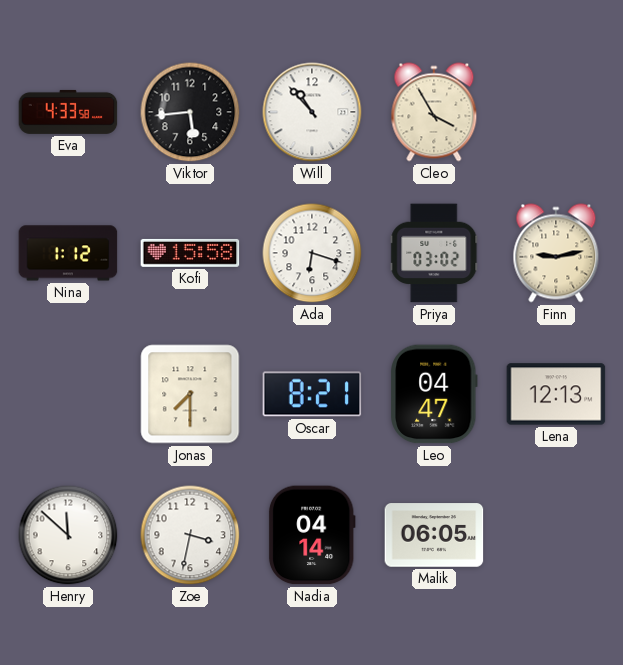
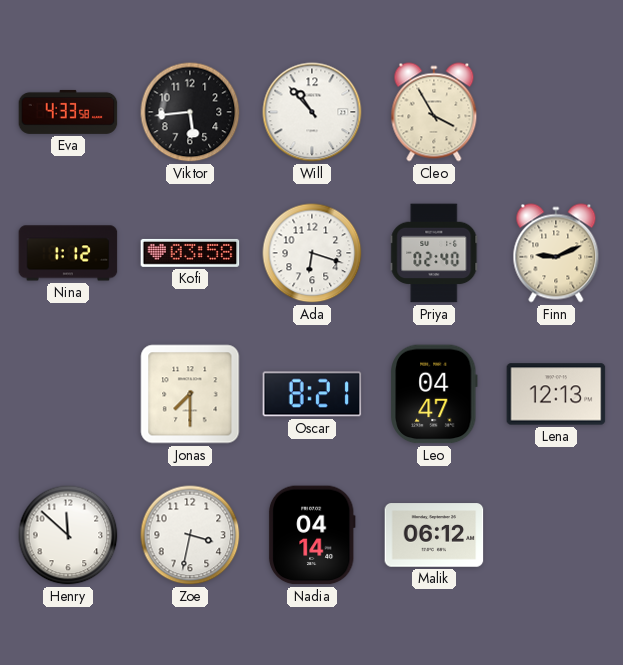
Kofi: 15:58 -> 03:58 (190, 253)
Priya: 03:02 -> 02:40 (434, 253)
Finn: 9:13 -> 9:11 (556, 253)
Malik: 06:05 -> 06:12 (434, 535)
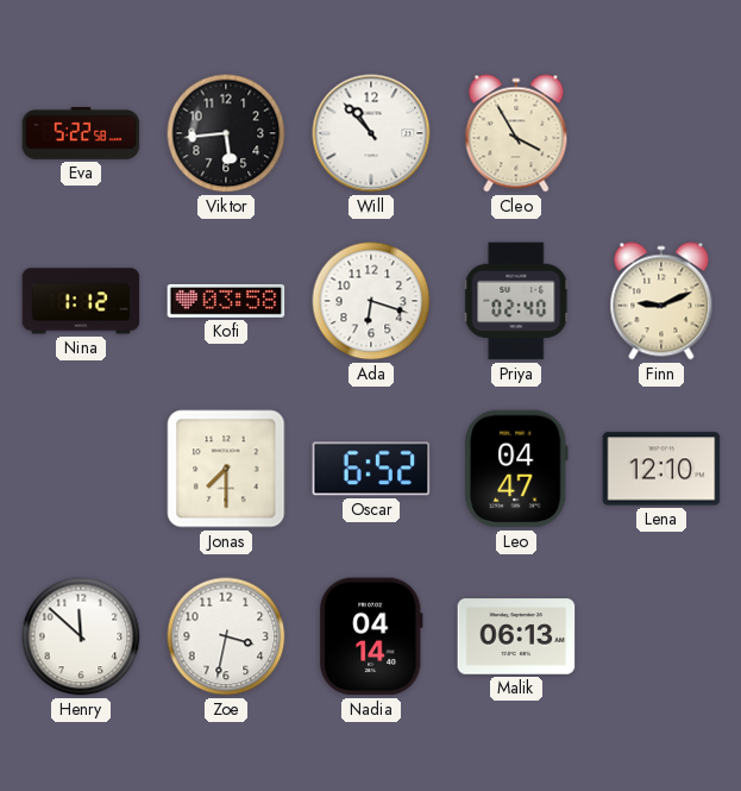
Eva: 4:33 -> 5:22 (81, 133)
Oscar: 8:21 -> 6:52 (371, 469)
Lena: 12:13 -> 12:10 (661, 469)
Malik: 06:12 -> 06:13 (516, 636)
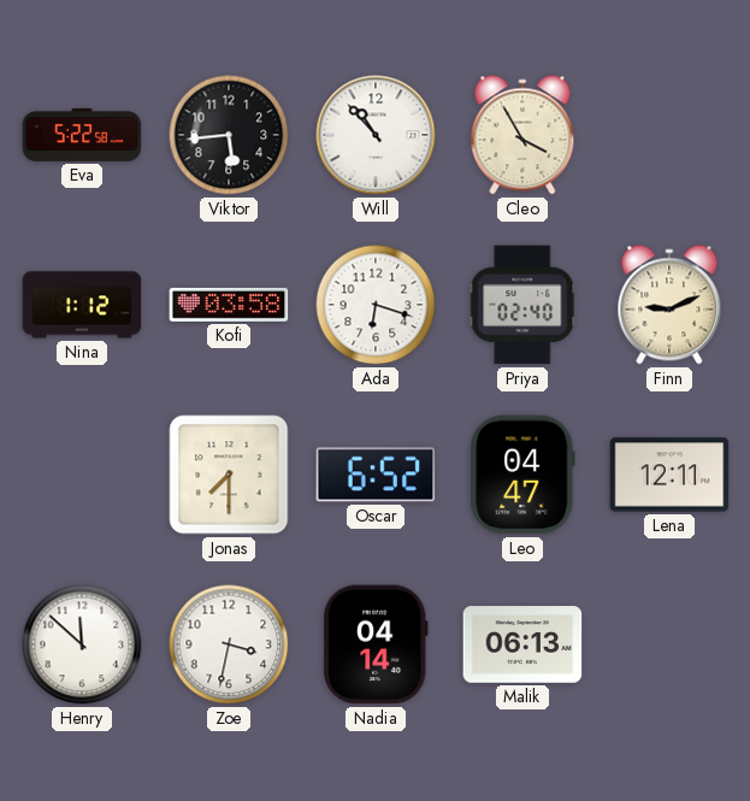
Lena: 12:10 -> 12:11 (669, 475)
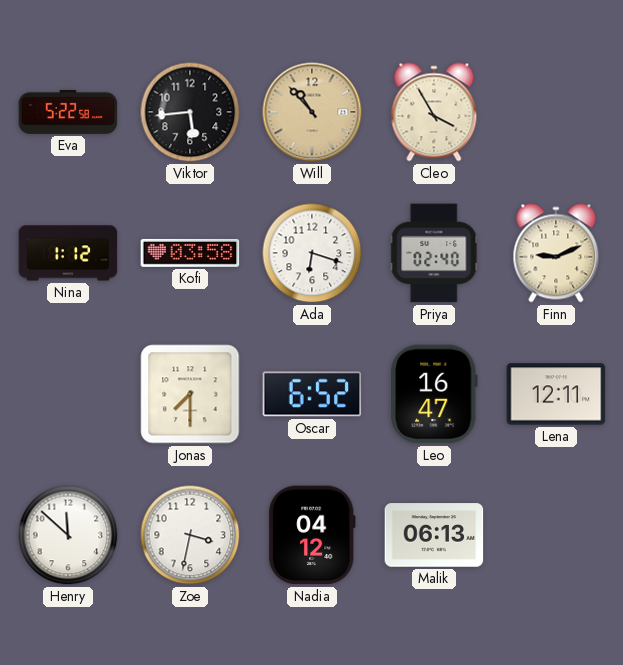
Will dial: white -> champagne (312, 112)
Leo: 04:47 -> 16:47 (435, 394)
Nadia: 04:14 -> 04:12 (312, 535)
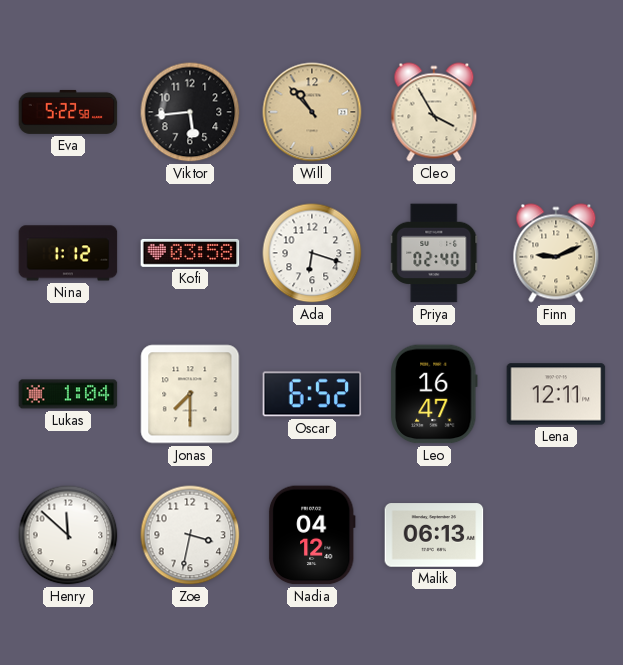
Lukas: none -> 1:04 (68, 394)
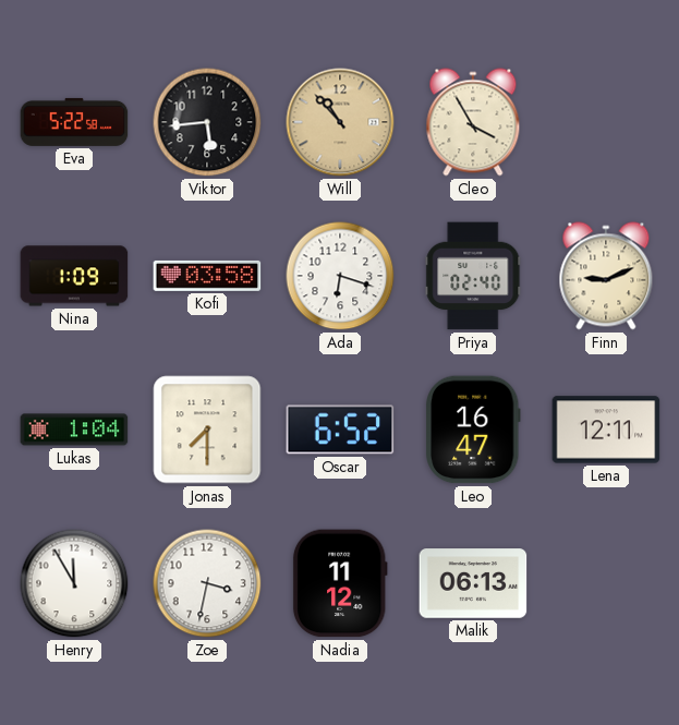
Nina: 1:12 -> 1:09 (74, 276)
Henry: 11:52 -> 11:55 (74, 583)
Nadia: 04:12 -> 11:12 (340, 583)
